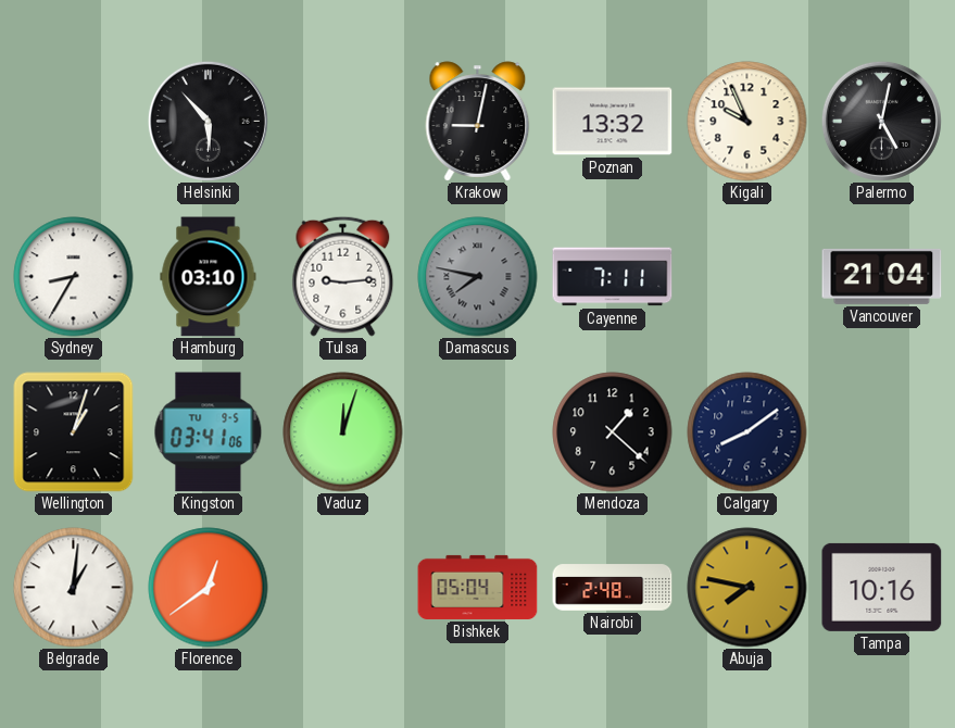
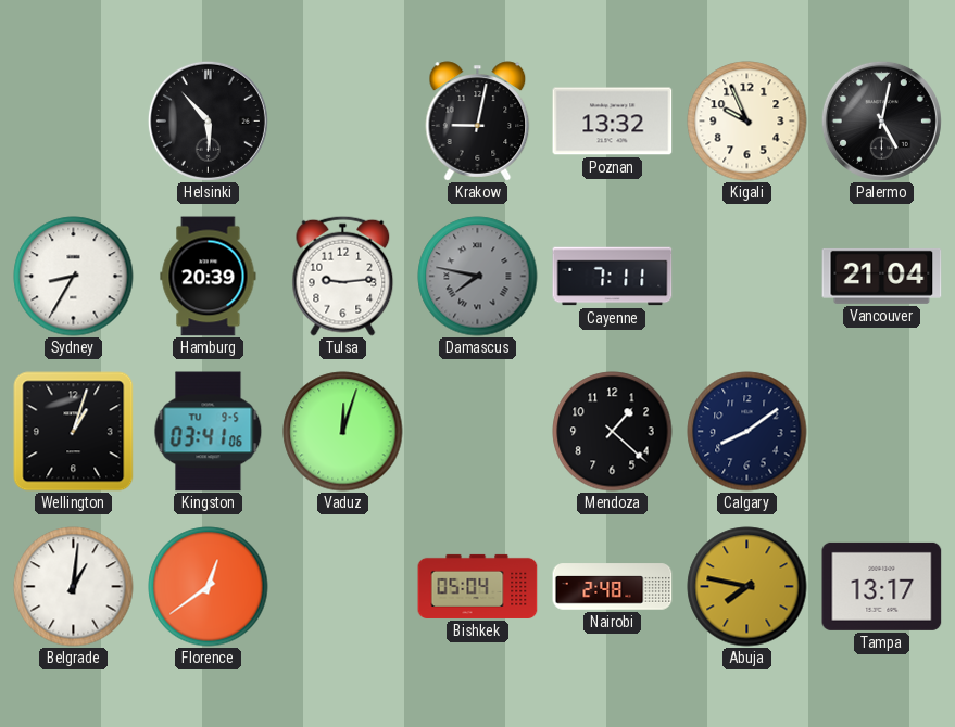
Hamburg: 03:10 -> 20:39 (209, 277)
Tampa: 10:16 -> 13:17 (882, 586)
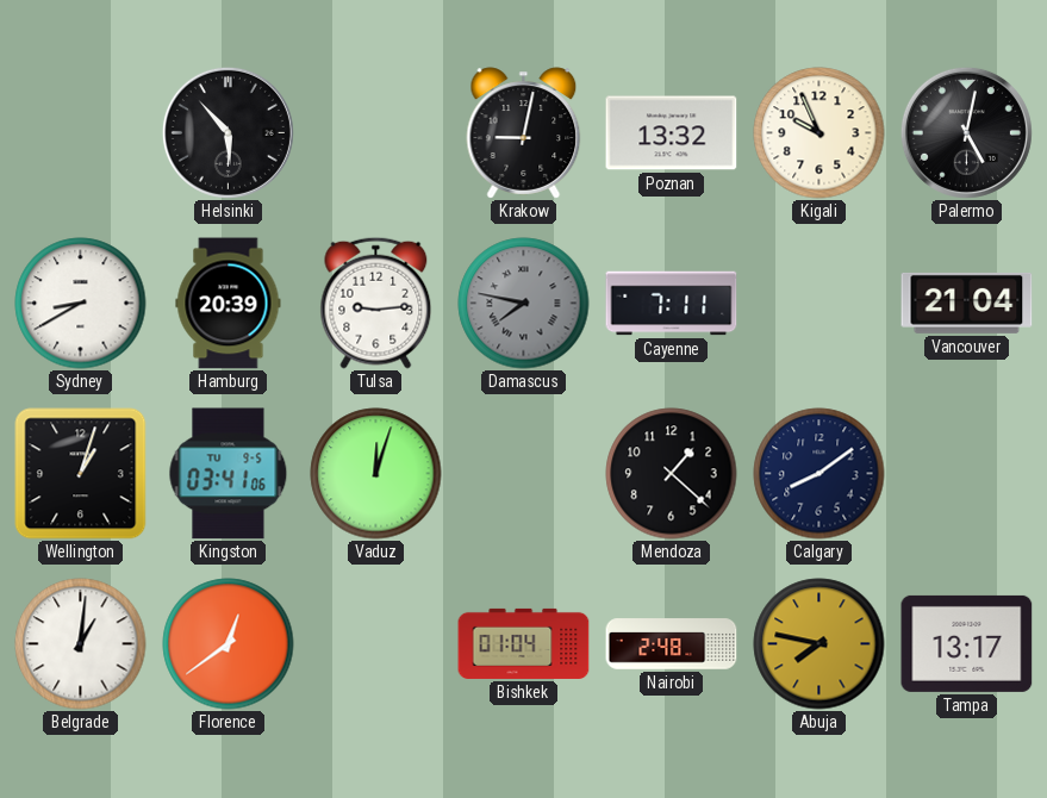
Sydney: 8:35 -> 8:40 (81, 304)
Bishkek: 05:04 -> 01:04 (524, 643)
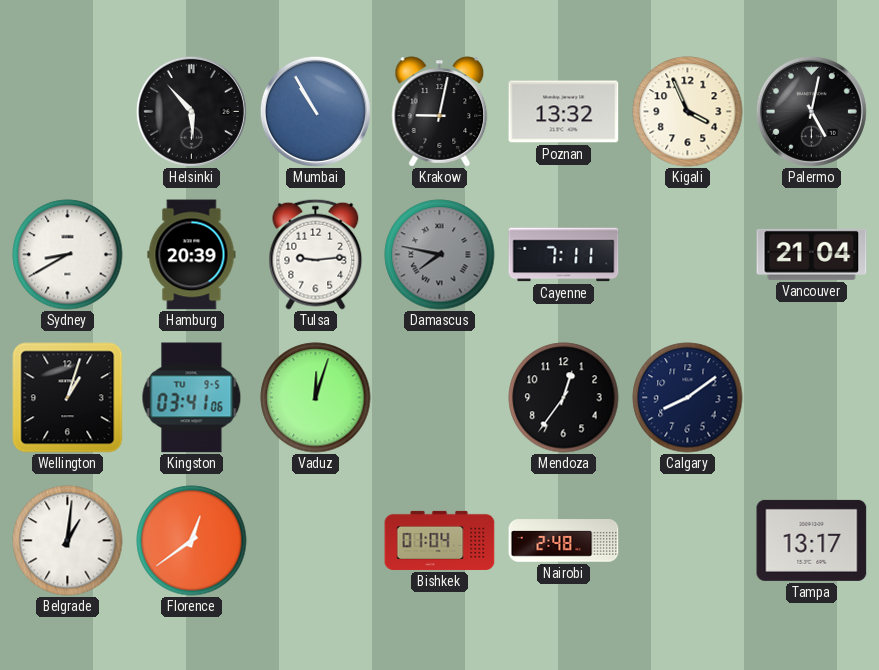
Mumbai: none -> 10:55 (315, 111)
Kigali: 9:56 -> 3:56 (688, 112)
Mendoza: 1:22 -> 12:36 (564, 398)
Abuja: 7:47 -> none (819, 644)
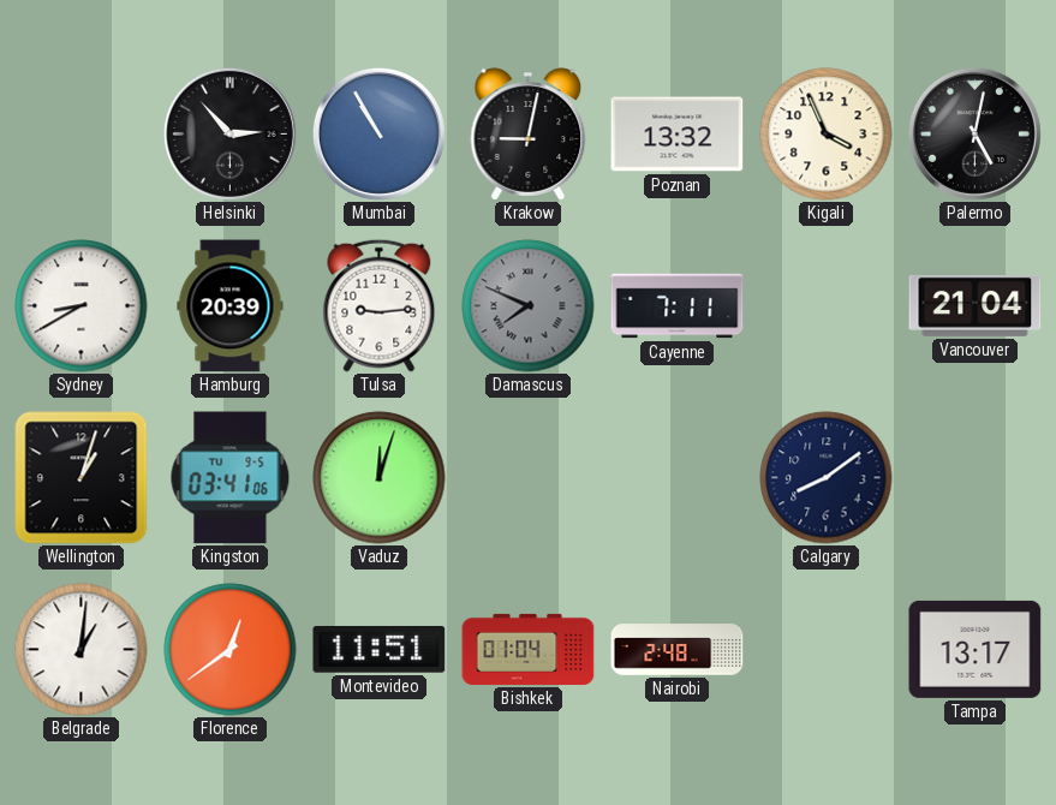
Helsinki: 5:53 -> 2:53 (229, 133)
Damascus: 7:47 -> 7:49 (529, 306)
Mendoza: 12:36 -> none (564, 398)
Montevideo: none -> 11:51 (380, 650)
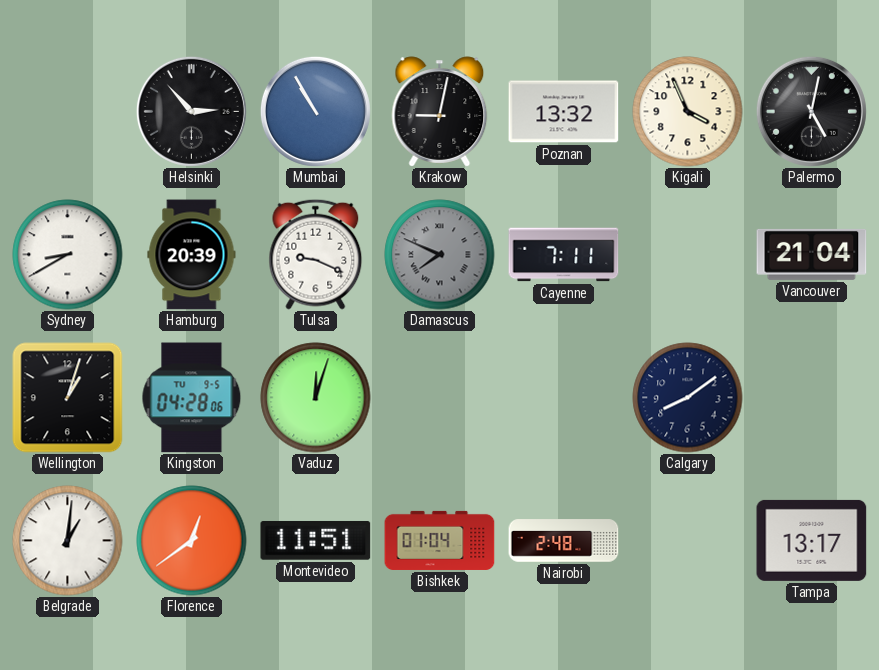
Tulsa: 9:14 -> 9:19 (316, 254)
Kingston: 03:41 -> 04:28 (192, 398)
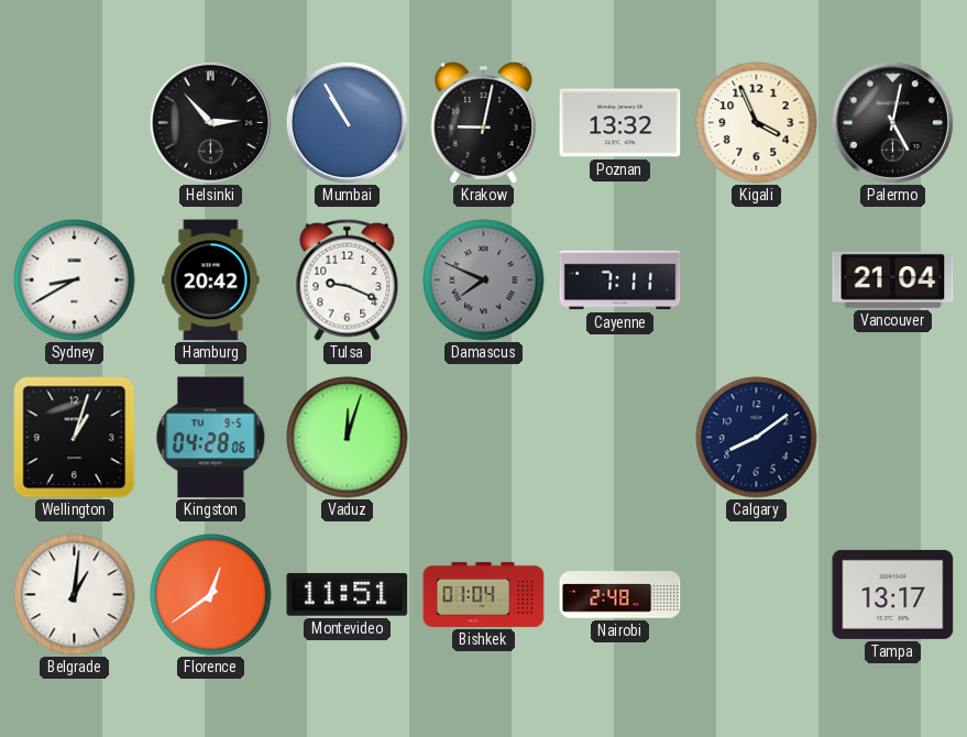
Hamburg: 20:39 -> 20:42 (211, 280)
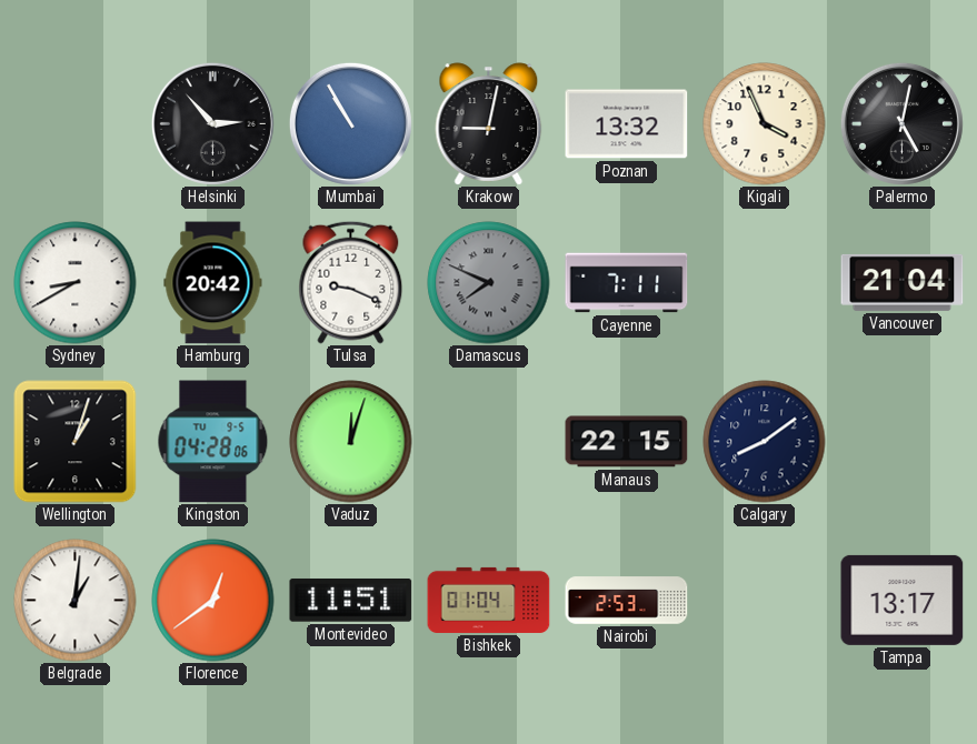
Manaus: none -> 22:15 (627, 442)
Nairobi: 2:48 -> 2:53 (627, 601)
